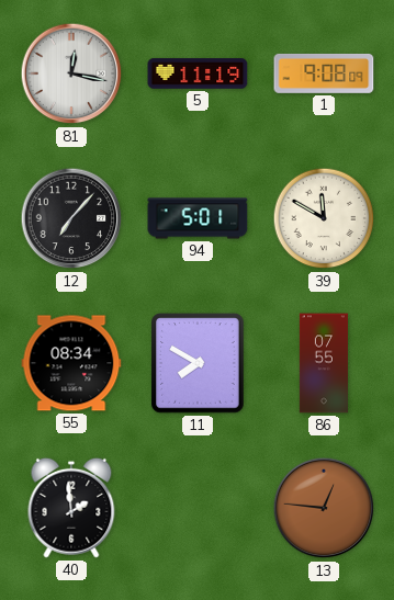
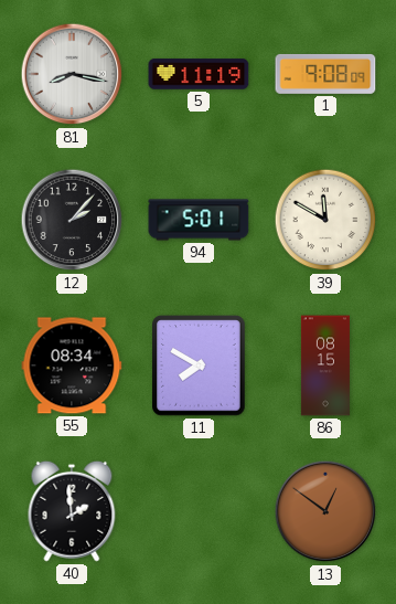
81: 12:17 -> 8:17 (72, 74)
12: 7:07 -> 2:07 (72, 220)
86: 07:55 -> 08:15 (325, 365)
13: 12:46 -> 12:51 (325, 511)
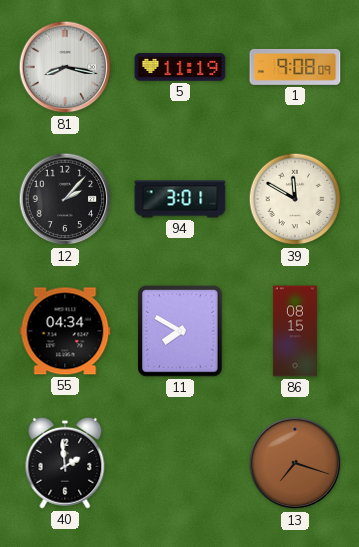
94: 5:01 -> 3:01 (180, 199)
55: 08:34 -> 04:34 (65, 331)
13: 12:51 -> 7:18 (295, 463)
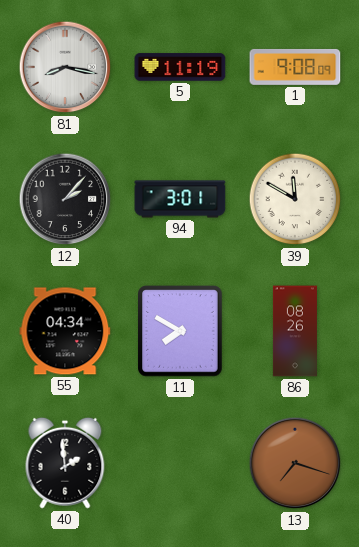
86: 08:15 -> 08:26 (295, 331)
